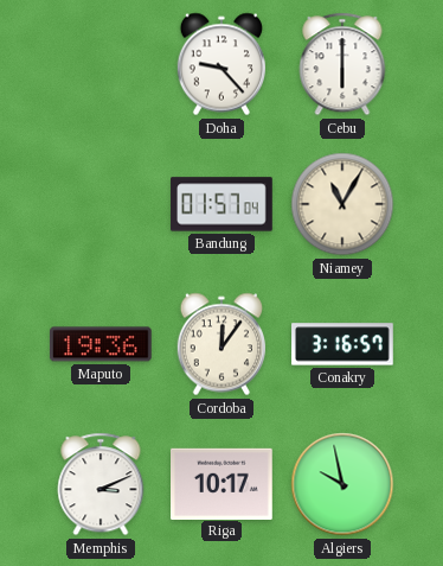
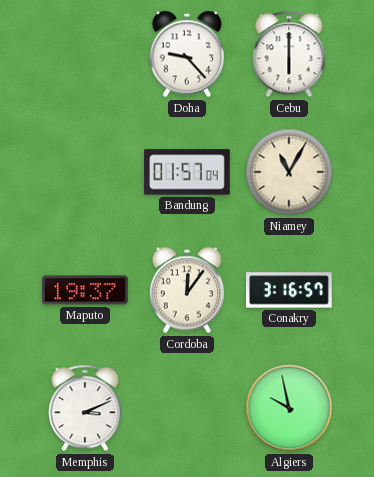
Maputo: 19:36 -> 19:37 (86, 290)
Riga: 10:17 -> none (223, 483)
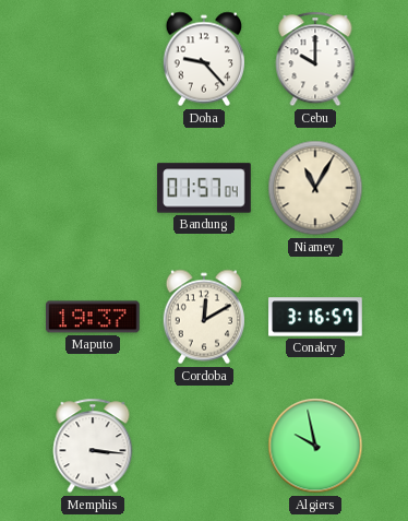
Cebu: 6:00 -> 10:00 (315, 59)
Cordoba: 12:06 -> 12:10 (203, 317)
Memphis: 3:11 -> 3:16 (93, 446)
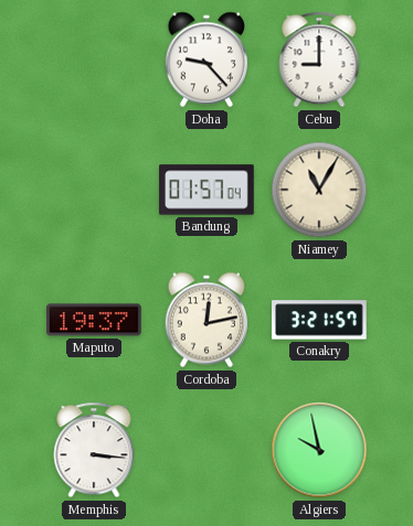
Cebu: 10:00 -> 9:00 (319, 60)
Cordoba: 12:10 -> 12:13 (205, 320)
Conakry: 3:16 -> 3:21 (319, 320)
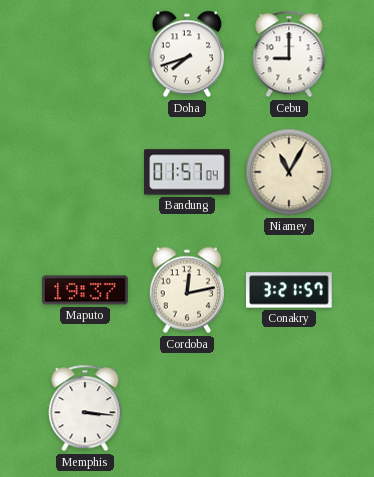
Doha: 9:23 -> 7:42 (186, 54)
Algiers: 9:58 -> none (319, 450)
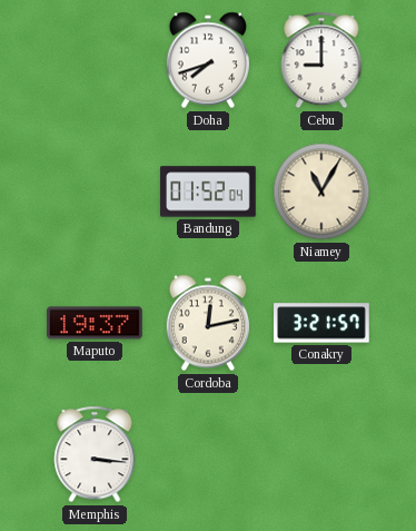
Bandung: 01:57 -> 01:52 (208, 191)
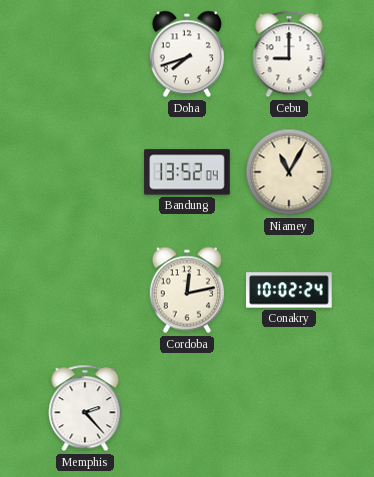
Bandung: 01:52 -> 13:52 (187, 172)
Maputo: 19:37 -> none (96, 323)
Conakry: 3:21 -> 10:02 (289, 290)
Memphis: 3:16 -> 2:23 (85, 408)
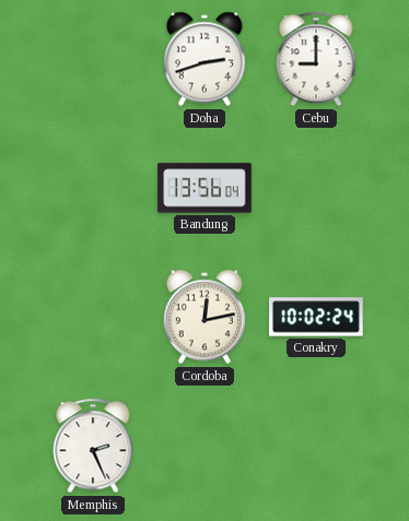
Doha: 7:42 -> 2:42 (203, 59)
Bandung: 13:52 -> 13:56 (204, 188)
Niamey: 11:05 -> none (289, 172)
Memphis: 2:23 -> 2:26 (93, 446)
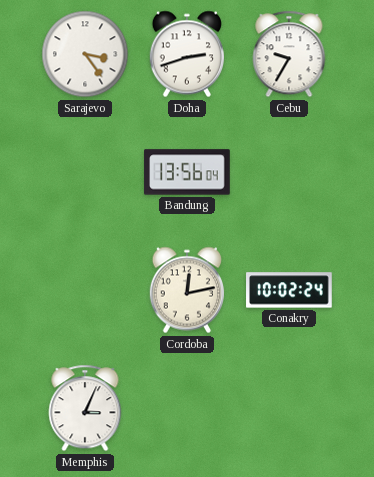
Sarajevo: none -> 3:24 (85, 54)
Cebu: 9:00 -> 9:35 (289, 54)
Memphis: 2:26 -> 3:04 (85, 408)
